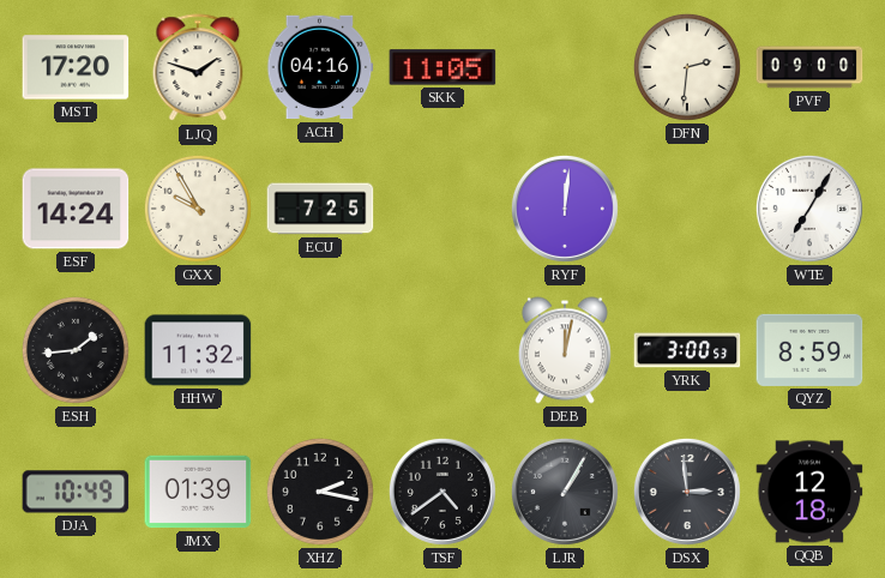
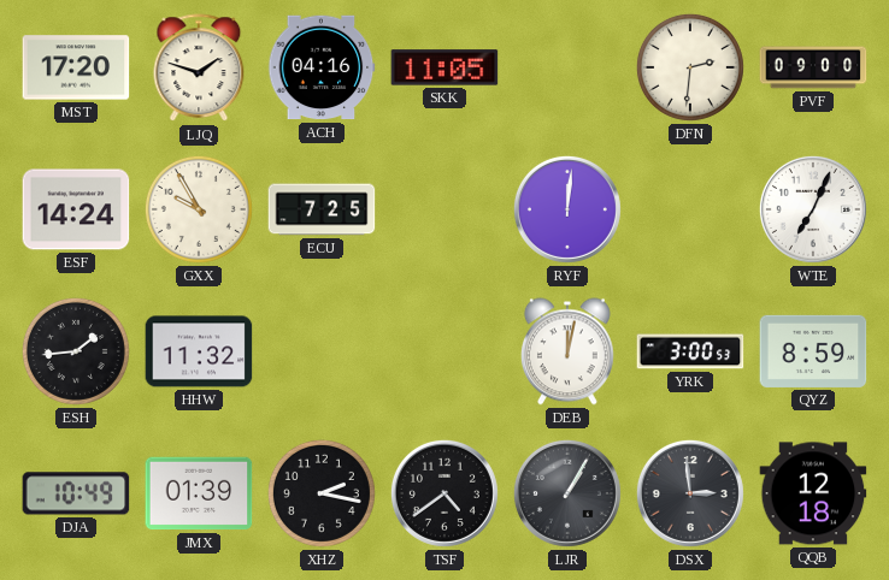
WTE: 7:05 -> 7:04 (813, 209)
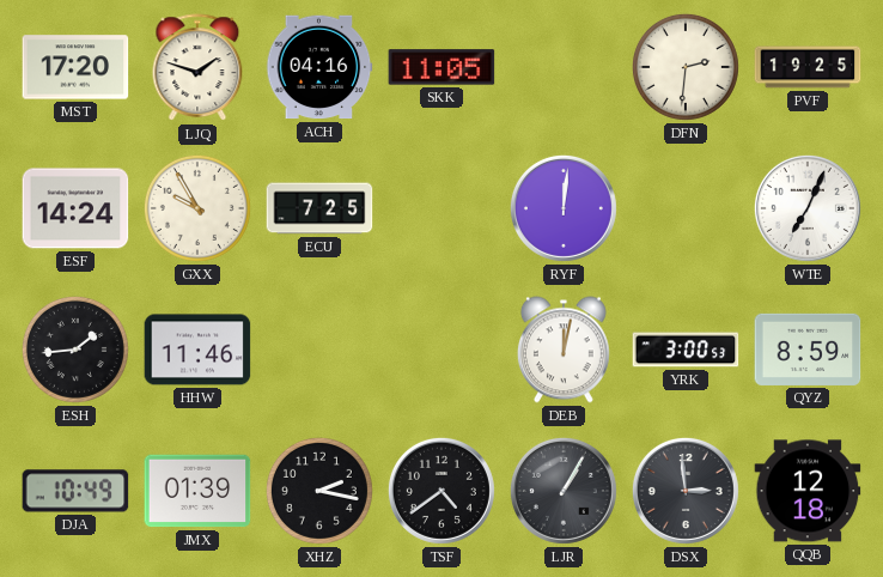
PVF: 09:00 -> 19:25 (808, 67)
HHW: 11:32 -> 11:46 (197, 350)
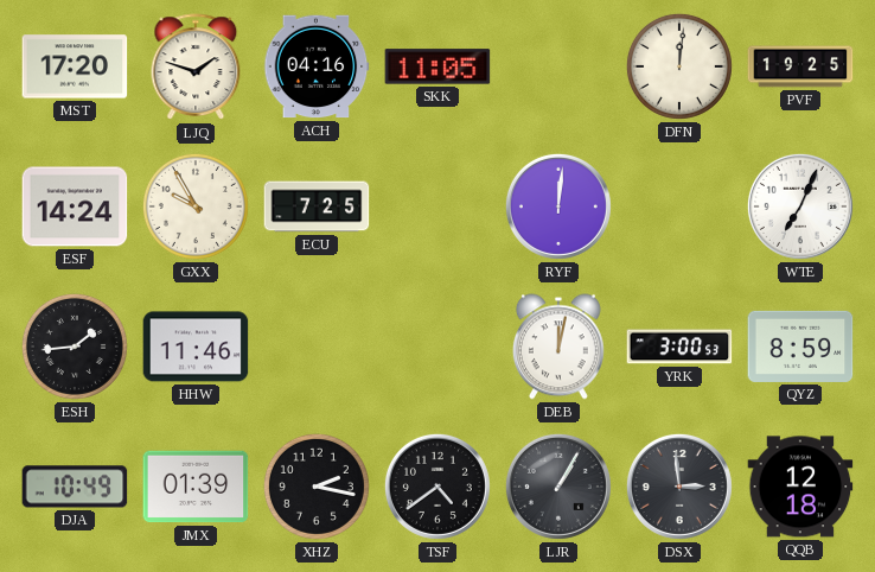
DFN: 2:31 -> 12:01 (679, 66)
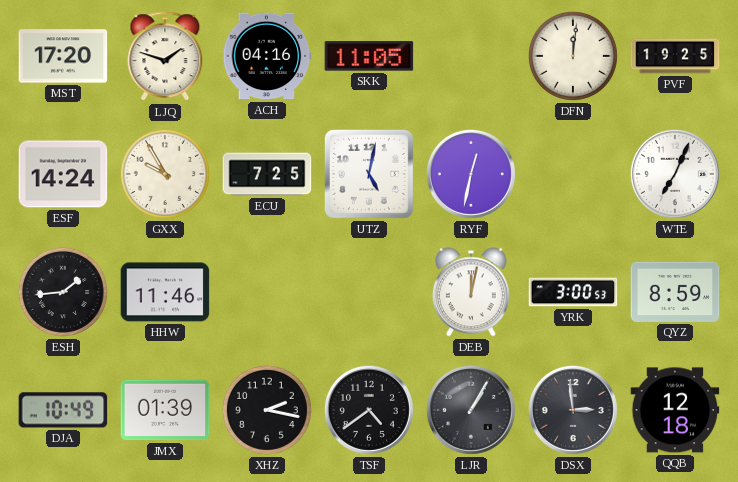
UTZ: none -> 5:02 (369, 174)
RYF: 12:01 -> 12:32 (471, 174)
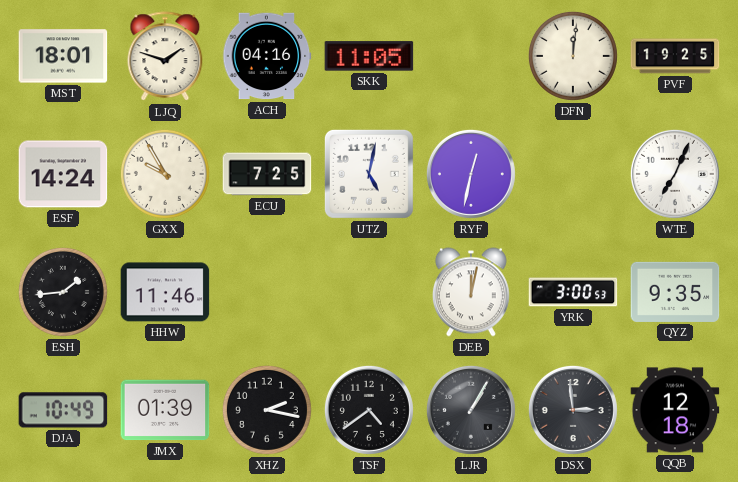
MST: 17:20 -> 18:01 (63, 56)
QYZ: 8:59 -> 9:35 (675, 292)
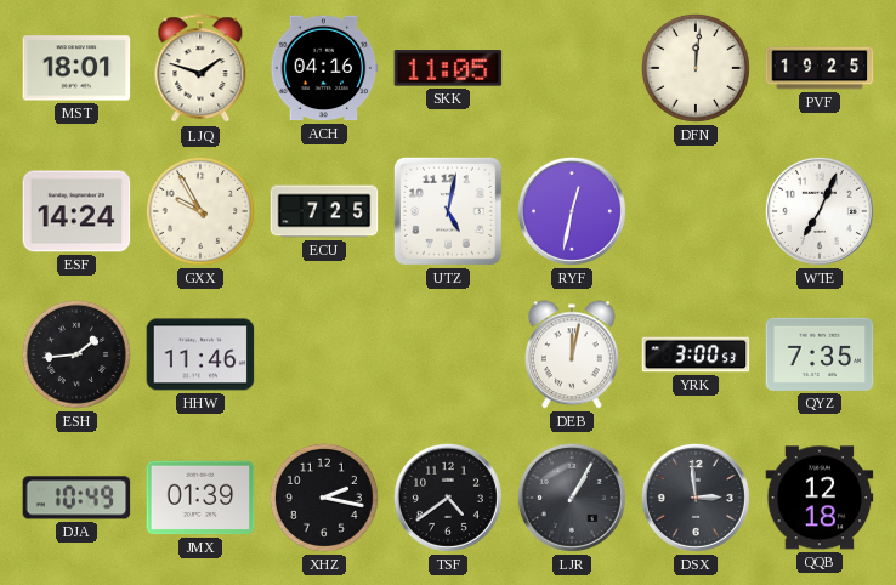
QYZ: 9:35 -> 7:35 (820, 354)
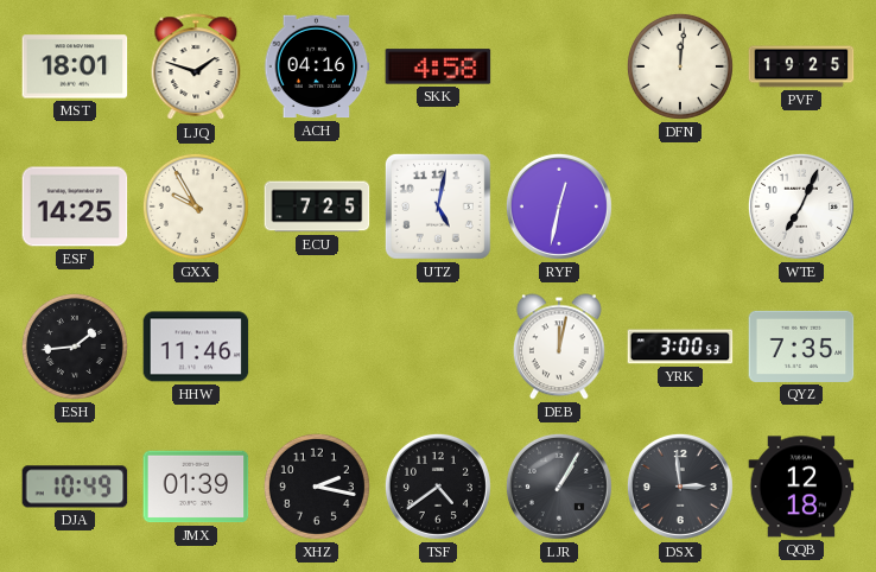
SKK: 11:05 -> 4:58 (438, 66)
ESF: 14:24 -> 14:25 (75, 206)
